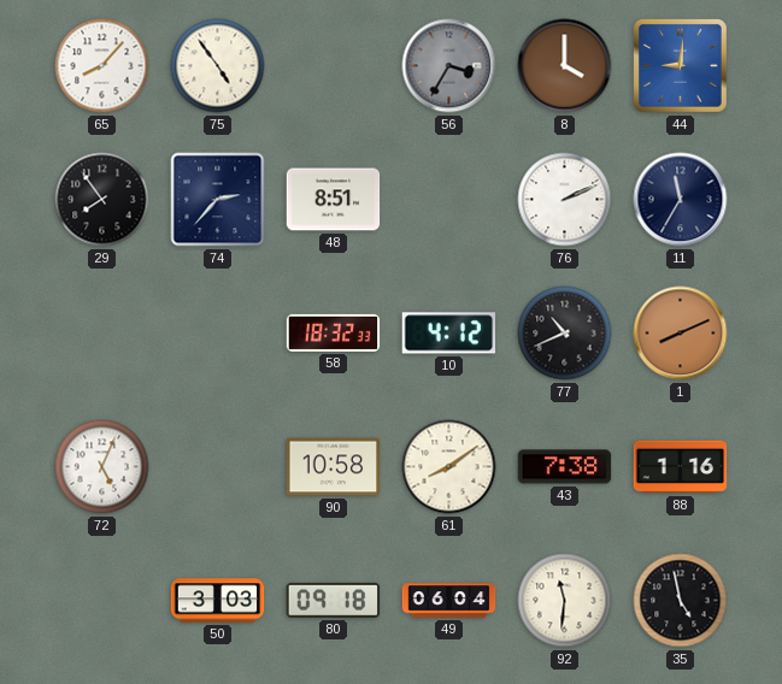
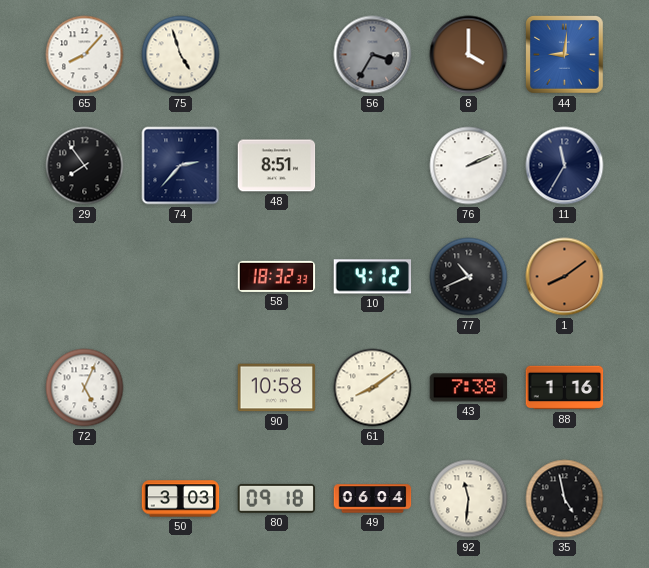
75: 4:54 -> 4:57 (181, 55)
1: 8:11 -> 8:09 (565, 277)
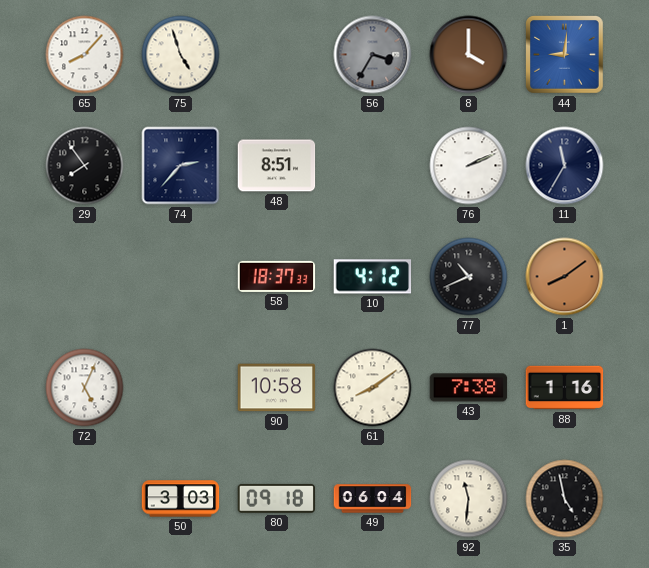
58: 18:32 -> 18:37 (277, 276)
